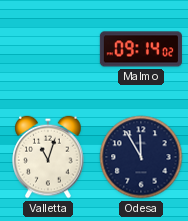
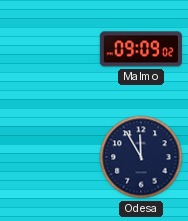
Malmo: 09:14 -> 09:09 (141, 49)
Valletta: 11:03 -> none (48, 157)
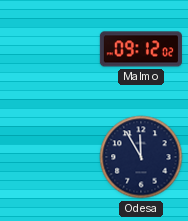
Malmo: 09:09 -> 09:12 (141, 49)
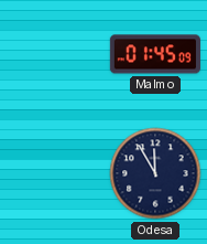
Malmo: 09:12 -> 01:45 (155, 54)
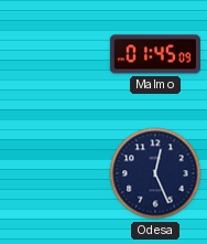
Odesa: 11:55 -> 12:26 (155, 173)
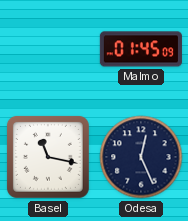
Basel: none -> 11:17 (48, 157)
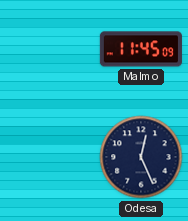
Malmo: 01:45 -> 11:45 (141, 49)
Basel: 11:17 -> none (48, 157)
